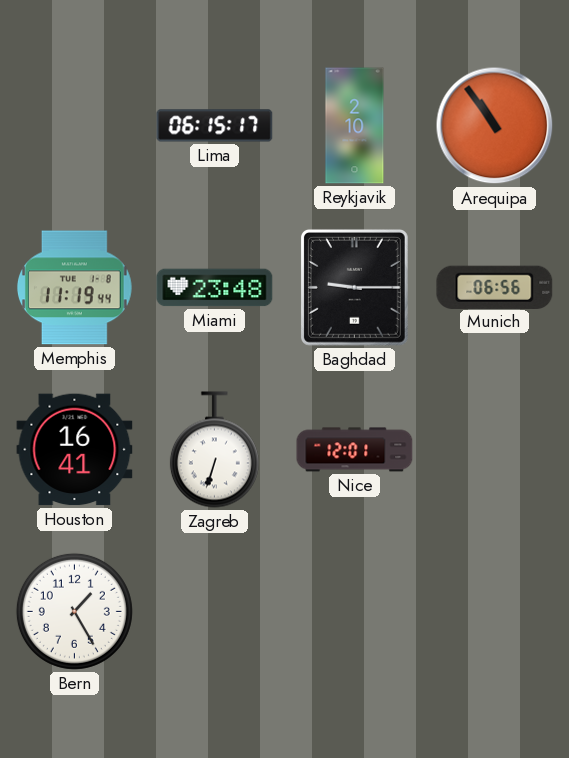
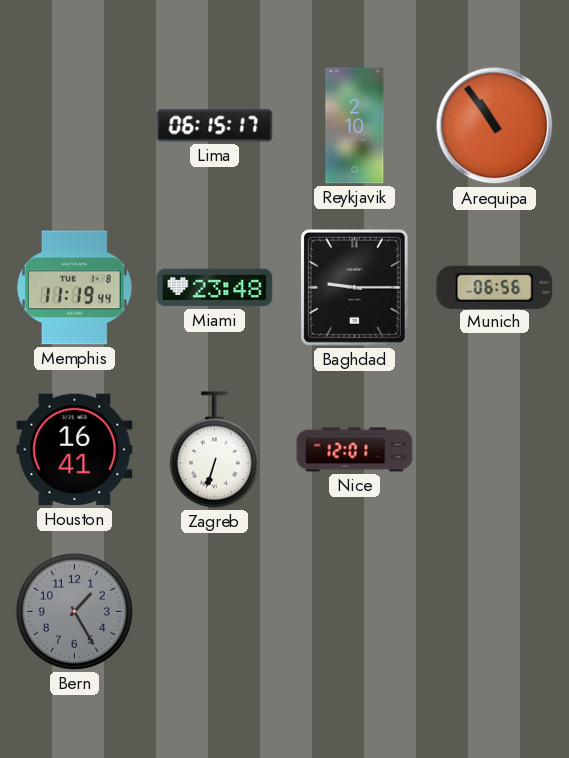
Bern dial: white -> grey (74, 611)
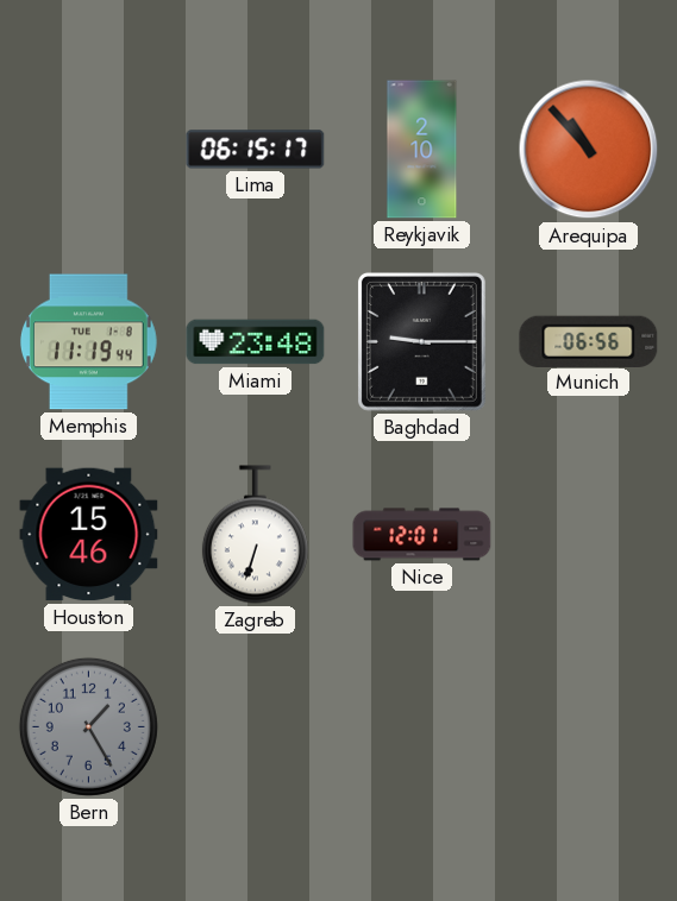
Arequipa: 10:54 -> 10:53 (589, 150)
Houston: 16:41 -> 15:46 (89, 535)
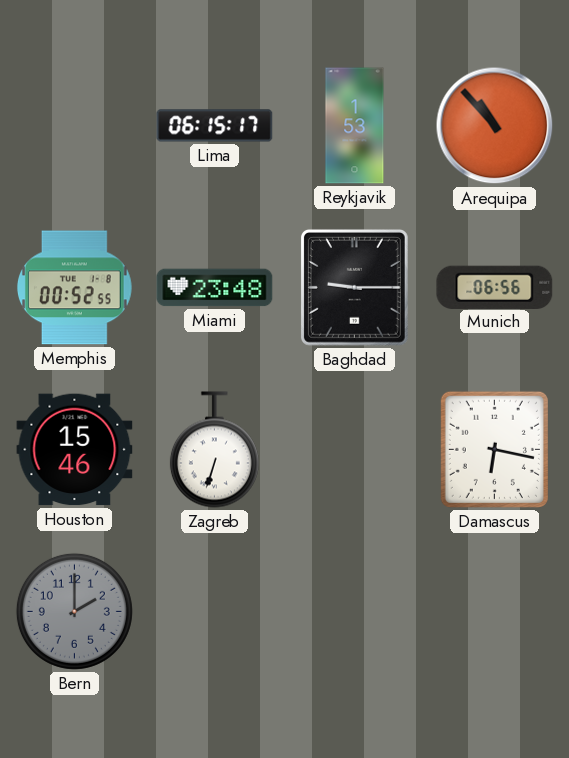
Reykjavik: 2:10 -> 1:53 (355, 126)
Memphis: 11:19 -> 00:52 (74, 288)
Nice: 12:01 -> none (422, 535)
Damascus: none -> 6:17 (494, 449)
Bern: 1:25 -> 2:00 (74, 611)
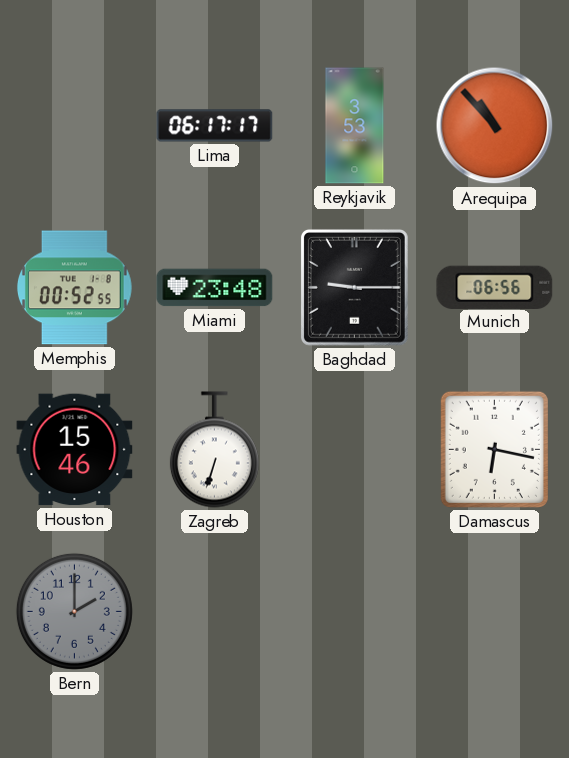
Lima: 06:15 -> 06:17 (215, 126)
Reykjavik: 1:53 -> 3:53 (355, 126)
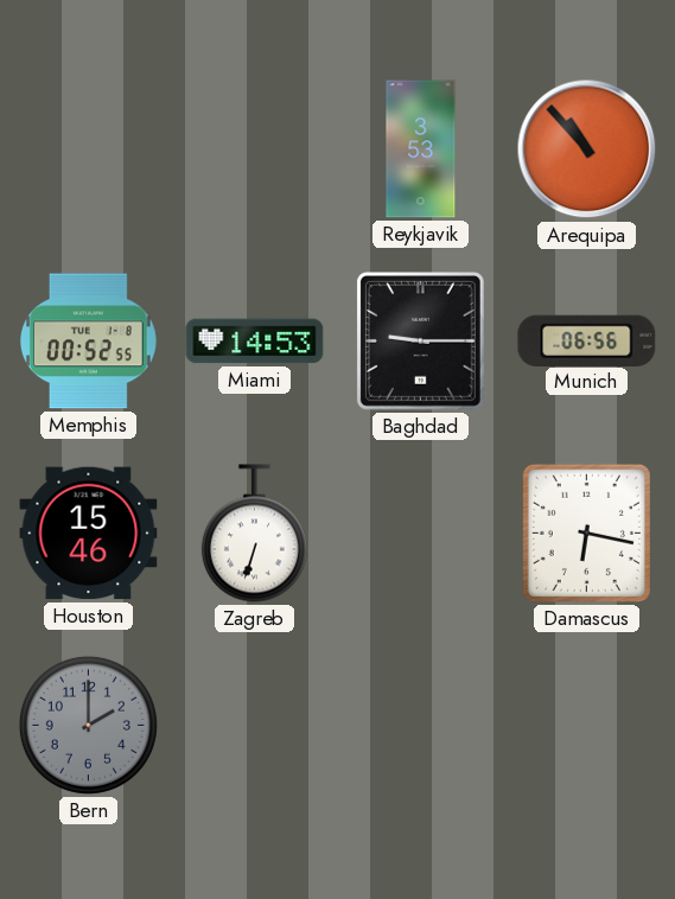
Lima: 06:17 -> none (215, 126)
Miami: 23:48 -> 14:53 (255, 342)
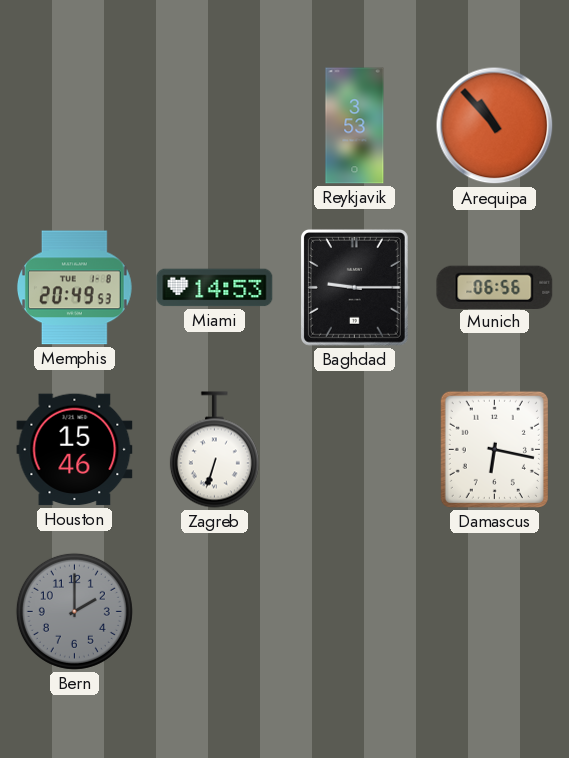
Memphis: 00:52 -> 20:49 (74, 288)
